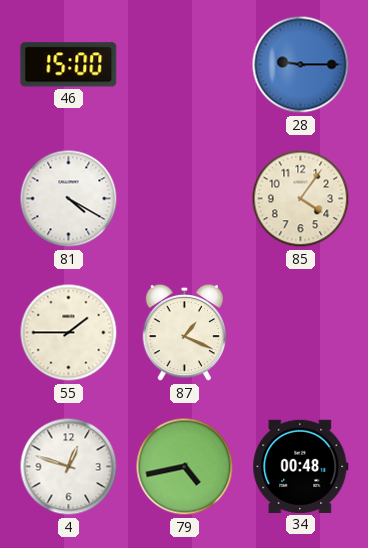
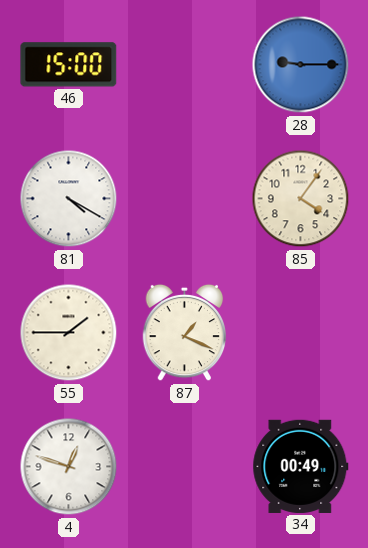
79: 4:43 -> none (185, 467)
34: 00:48 -> 00:49 (301, 466)
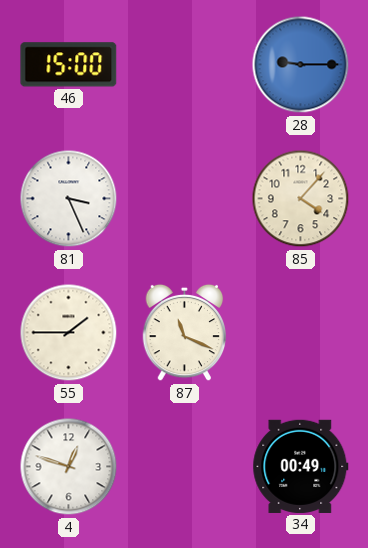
81: 4:20 -> 3:26 (69, 199)
85: 4:06 -> 4:07 (301, 199)
87: 1:19 -> 11:19 (185, 333)
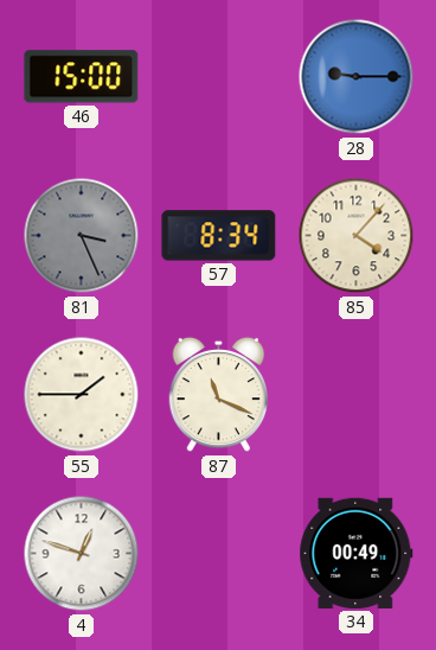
81 dial: white -> grey (82, 236)
57: none -> 8:34 (219, 236)
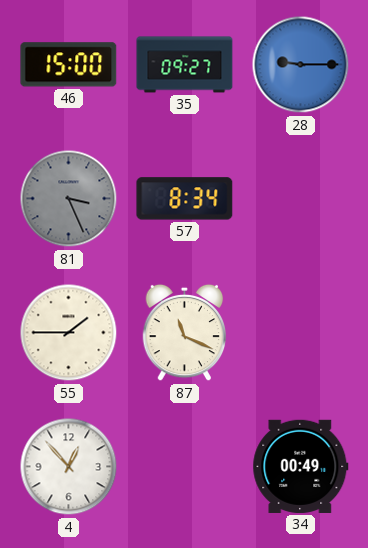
35: none -> 09:27 (185, 65)
85: 4:07 -> none (357, 236)
4: 12:48 -> 12:53 (69, 467)
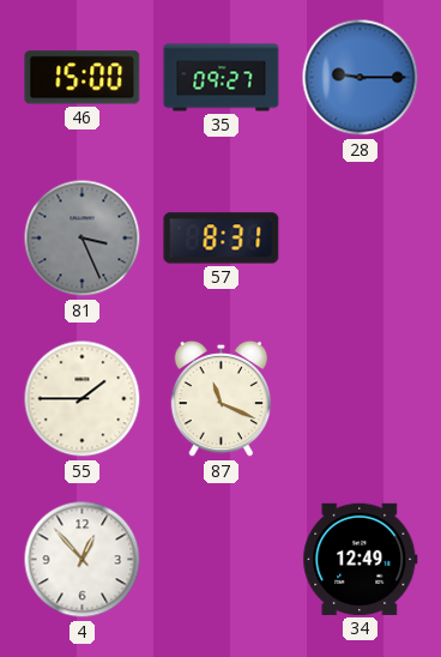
57: 8:34 -> 8:31 (222, 239)
34: 00:49 -> 12:49 (361, 559)
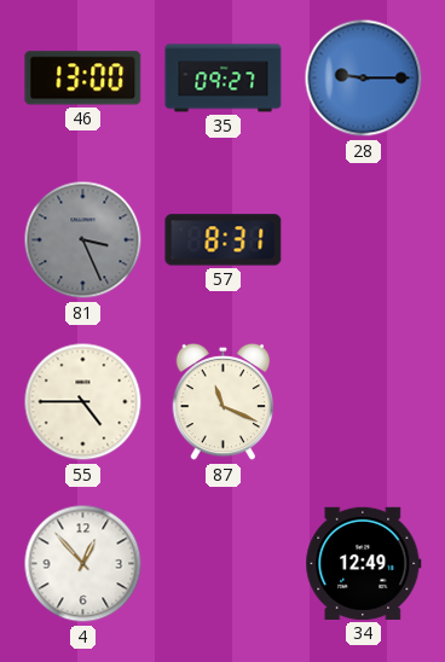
46: 15:00 -> 13:00 (83, 79)
55: 1:45 -> 4:45 (83, 402)
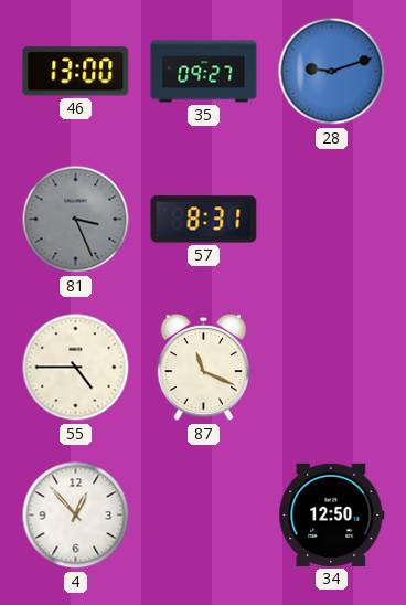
28: 9:15 -> 9:12 (332, 72)
34: 12:49 -> 12:50 (332, 514)
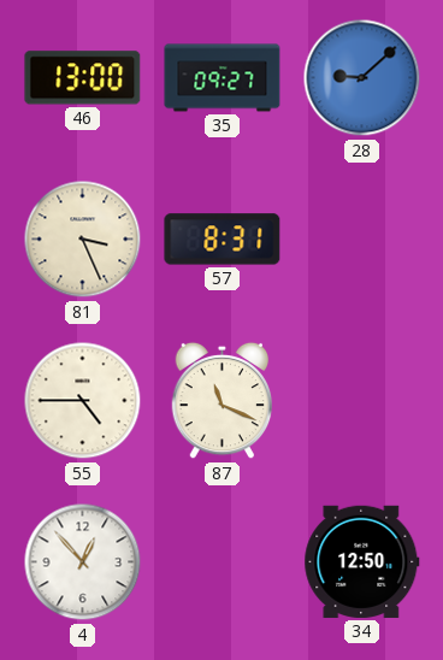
28: 9:12 -> 9:08 (362, 78)
81 dial: grey -> cream (83, 240)
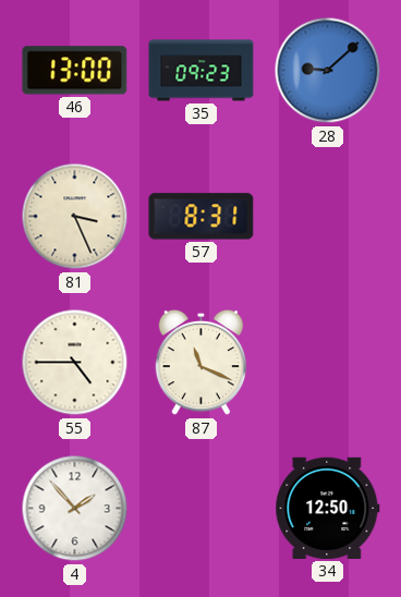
35: 09:27 -> 09:23 (202, 71)
4: 12:53 -> 1:53 (75, 509)
